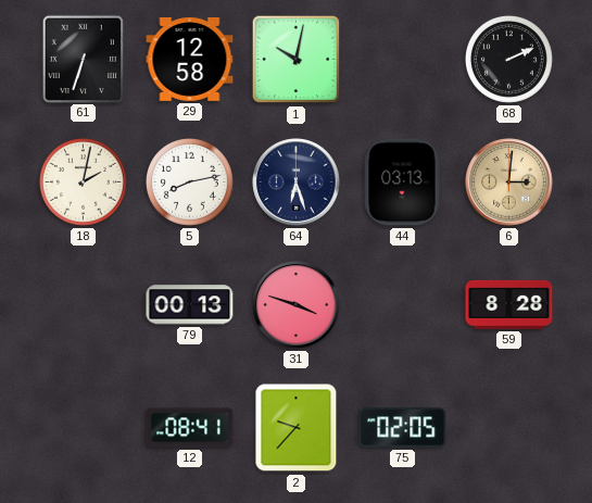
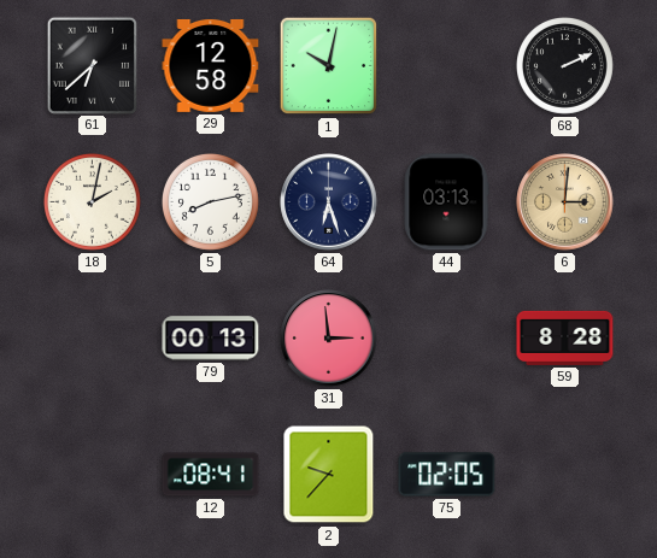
61: 6:33 -> 6:38 (92, 65)
31: 3:48 -> 2:59 (329, 339)
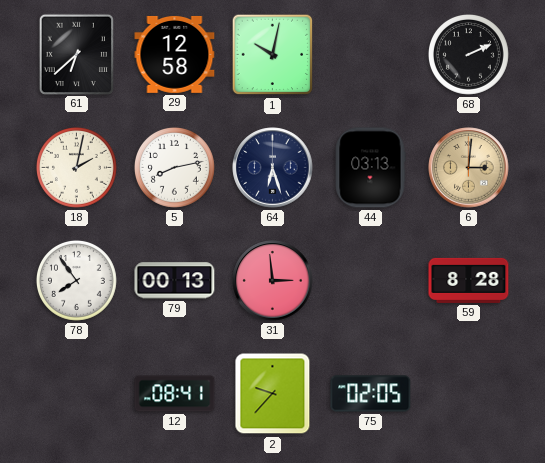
78: none -> 7:54 (76, 280)
